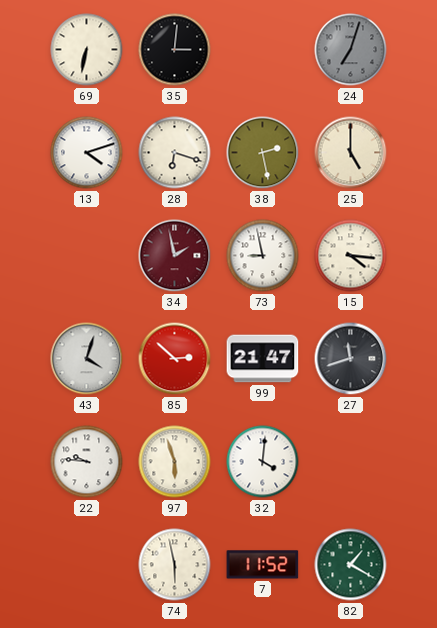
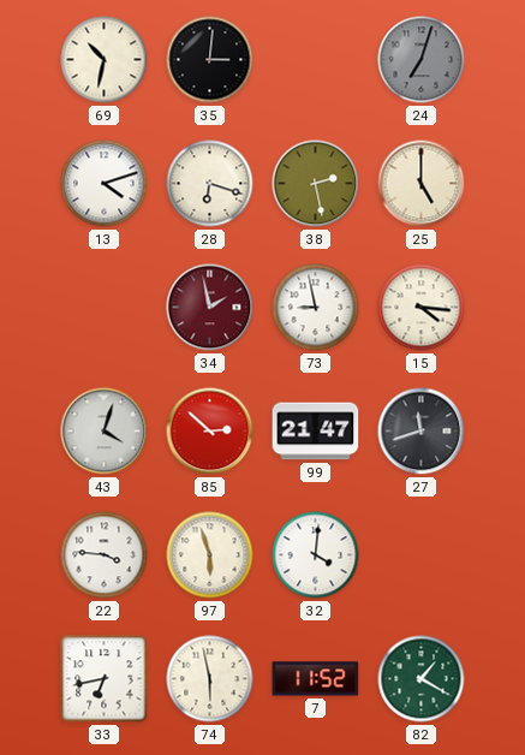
69: 6:32 -> 10:32 (105, 60)
22: 9:46 -> 3:46 (105, 555)
33: none -> 6:43 (105, 679)
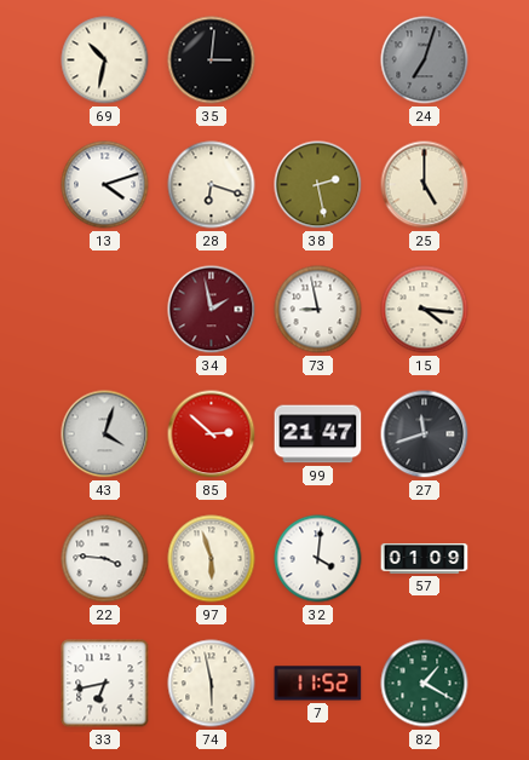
57: none -> 01:09 (425, 558)
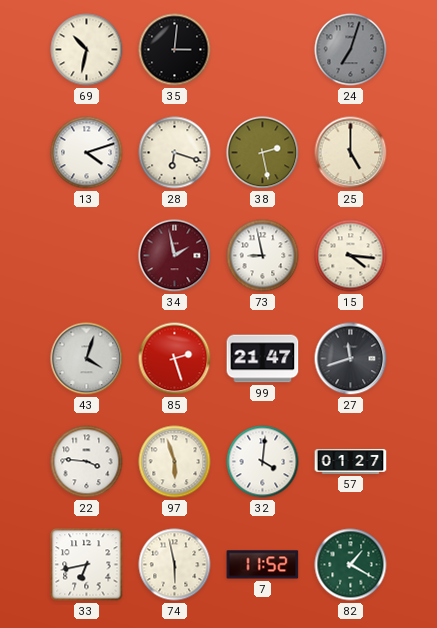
85: 2:52 -> 2:27 (175, 359)
57: 01:09 -> 01:27 (351, 461)
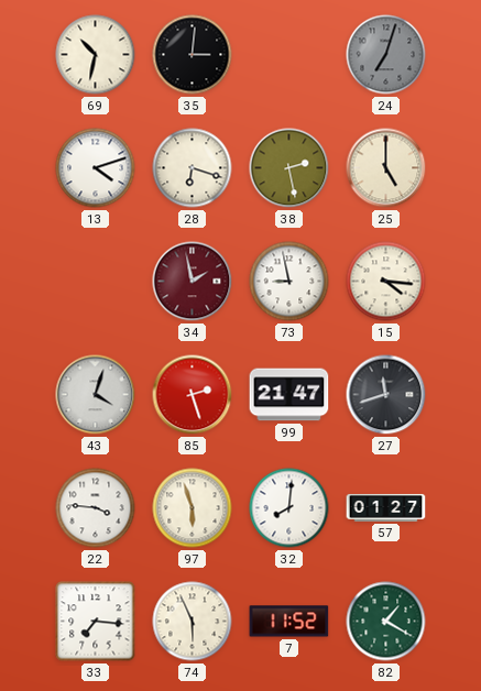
32: 4:01 -> 8:01 (289, 508)
33: 6:43 -> 7:16 (96, 622)
74: 5:58 -> 5:56 (193, 622)
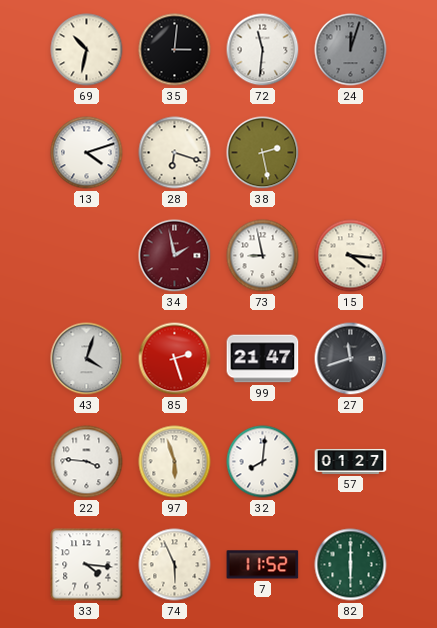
72: none -> 11:31 (263, 50)
24: 7:03 -> 12:03 (351, 50)
25: 5:00 -> none (386, 168)
33: 7:16 -> 4:16 (87, 565)
82: 1:20 -> 6:00 (351, 565)
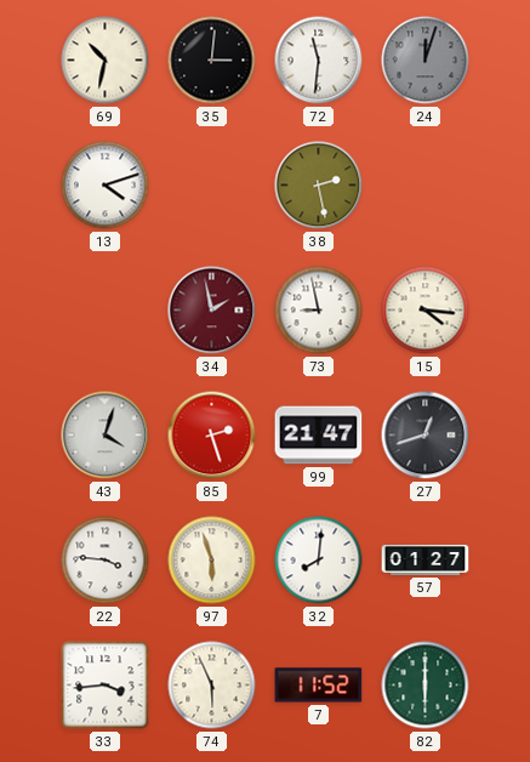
28: 6:18 -> none (175, 153)
27: 11:42 -> 12:42 (426, 436)
33: 4:16 -> 3:44 (106, 686)
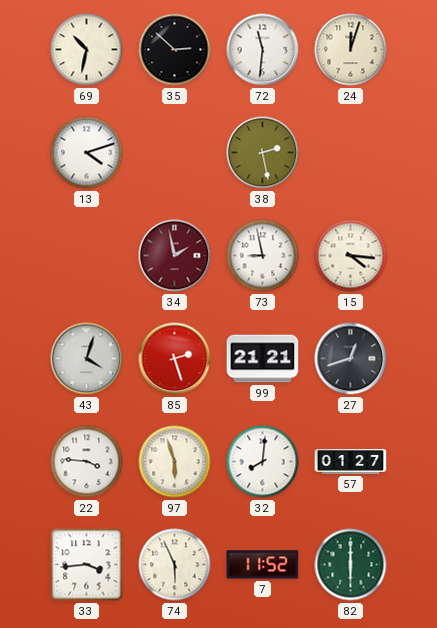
35: 3:01 -> 2:52 (175, 50)
24 dial: grey -> cream (351, 50)
99: 21:47 -> 21:21 (263, 359)
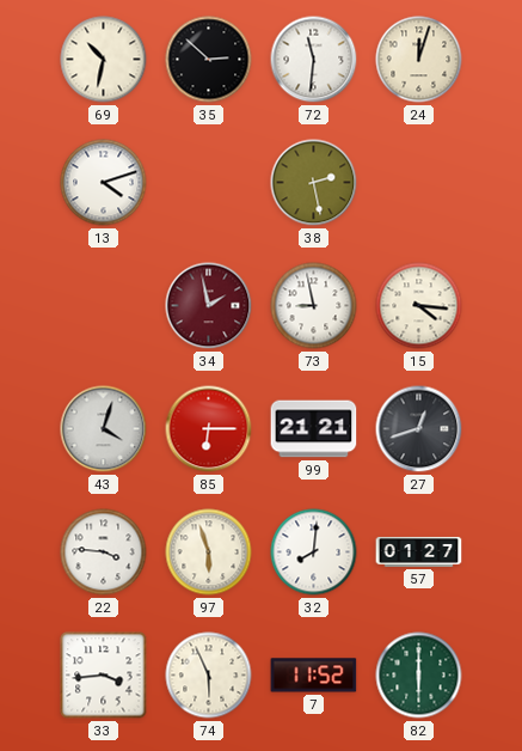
85: 2:27 -> 6:15 (209, 429)
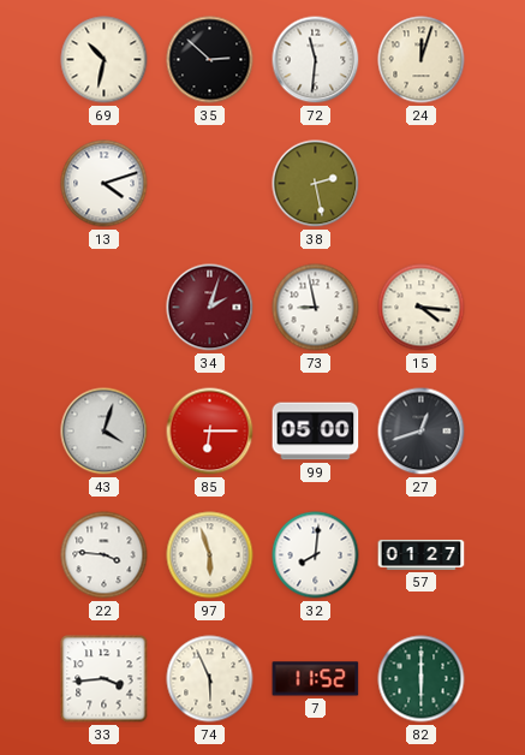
34: 1:58 -> 2:03 (210, 308)
99: 21:21 -> 05:00 (316, 432)
